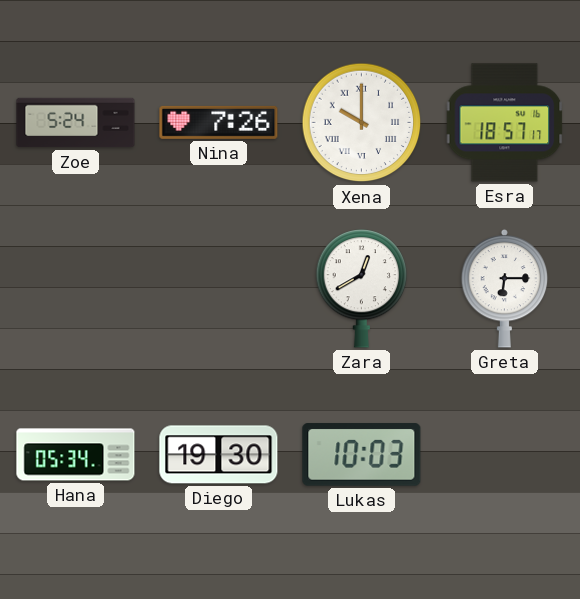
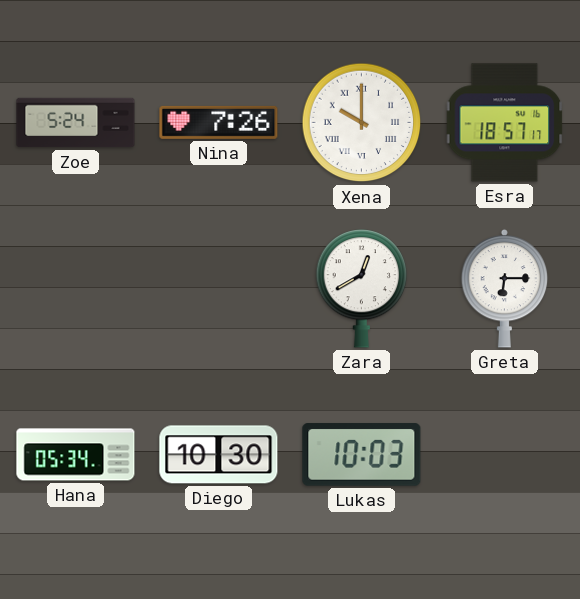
Diego: 19:30 -> 10:30 (219, 455)
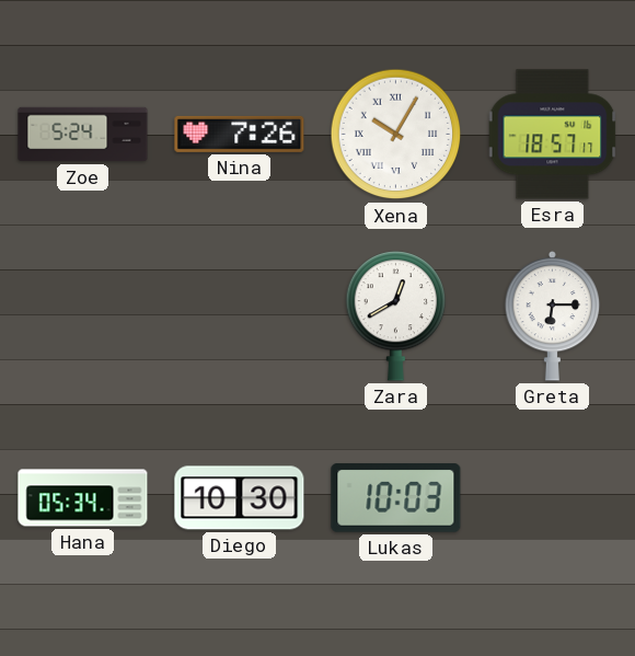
Xena: 10:00 -> 10:05 (396, 135)
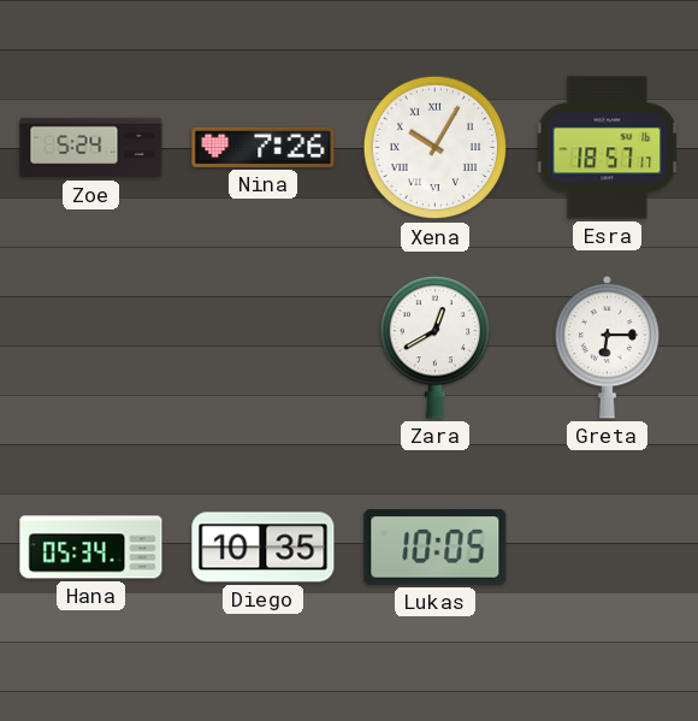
Diego: 10:30 -> 10:35 (264, 548)
Lukas: 10:03 -> 10:05 (436, 548)
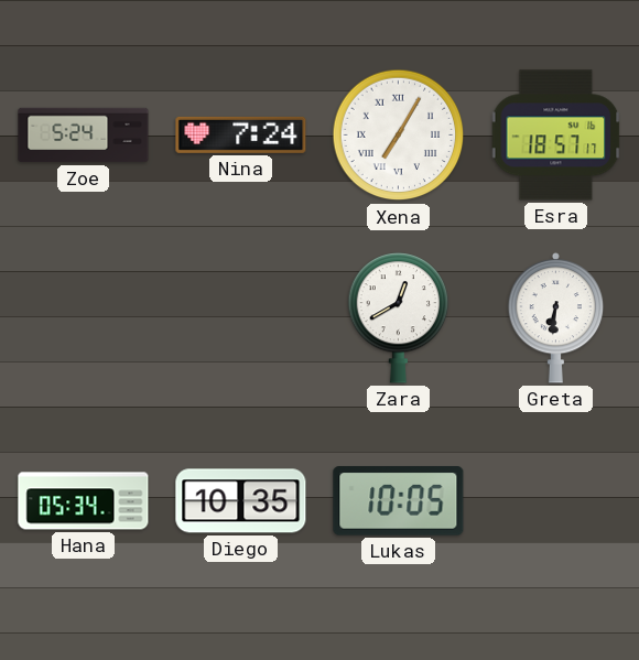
Nina: 7:26 -> 7:24 (241, 134)
Xena: 10:05 -> 7:05 (399, 136)
Greta: 6:15 -> 6:31 (556, 317)
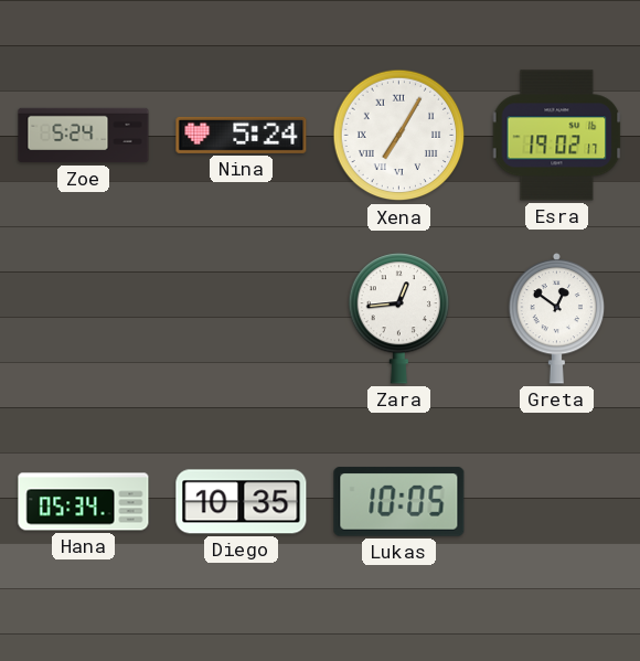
Nina: 7:24 -> 5:24 (242, 135)
Esra: 18:57 -> 19:02 (557, 136)
Zara: 12:40 -> 12:44 (399, 319)
Greta: 6:31 -> 12:51 (557, 318)
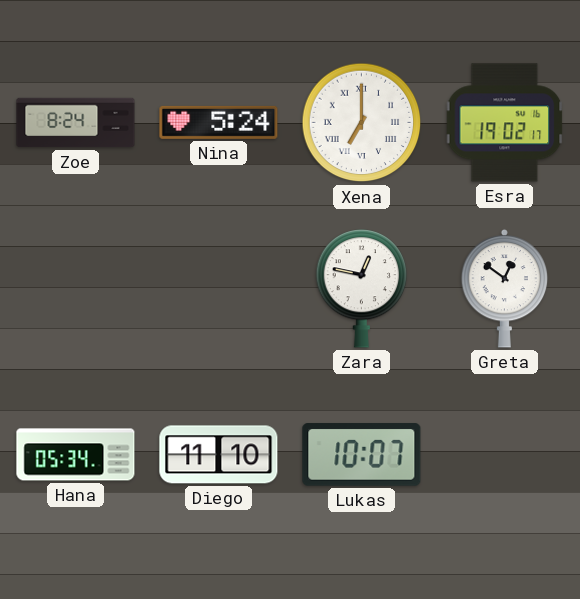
Zoe: 5:24 -> 8:24 (76, 123)
Xena: 7:05 -> 7:00 (362, 123)
Zara: 12:44 -> 12:47 (362, 289)
Diego: 10:35 -> 11:10 (219, 455)
Lukas: 10:05 -> 10:07 (362, 455)
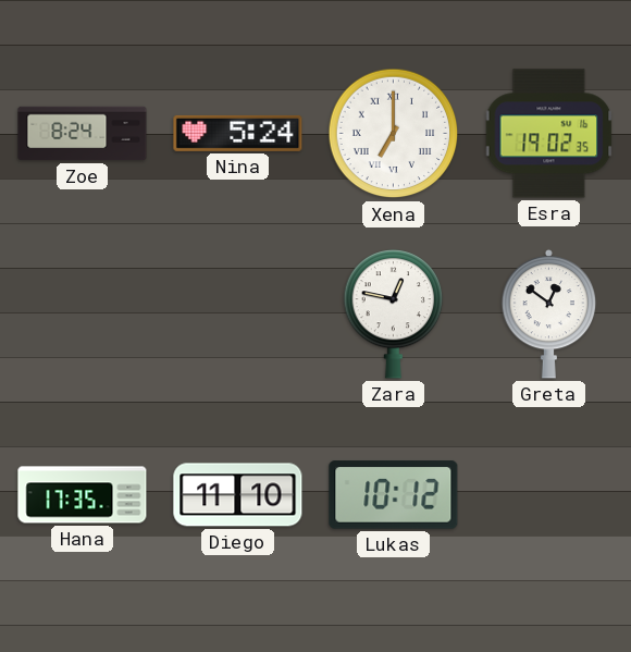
Esra: 19:02:17 -> 19:02:35 (549, 134)
Hana: 05:34 -> 17:35 (83, 495)
Lukas: 10:07 -> 10:12 (394, 495)
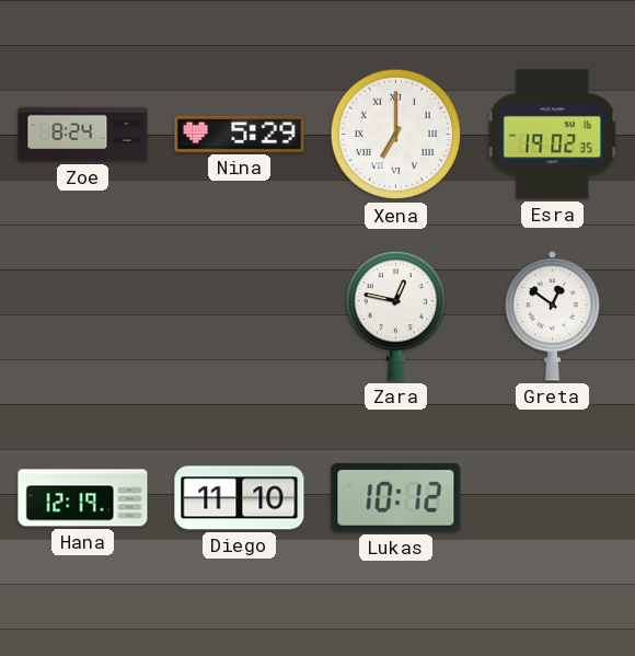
Nina: 5:24 -> 5:29 (240, 134)
Hana: 17:35 -> 12:19 (83, 498)
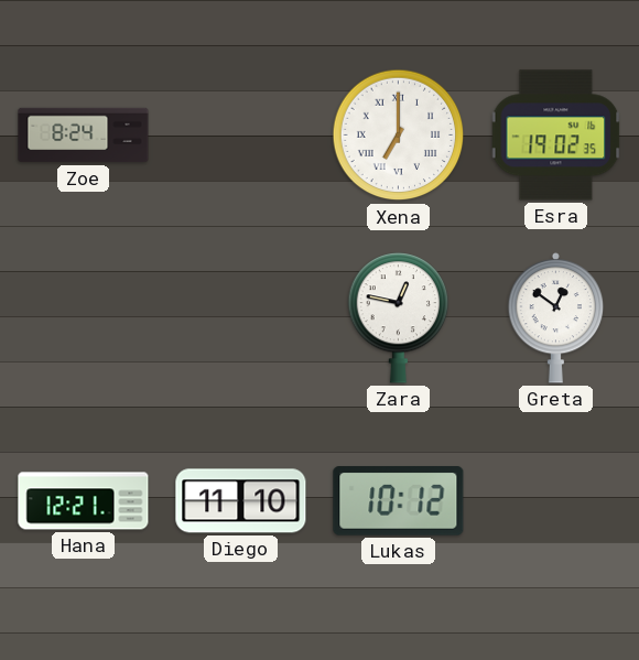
Nina: 5:29 -> none (240, 134)
Hana: 12:19 -> 12:21 (84, 501)
